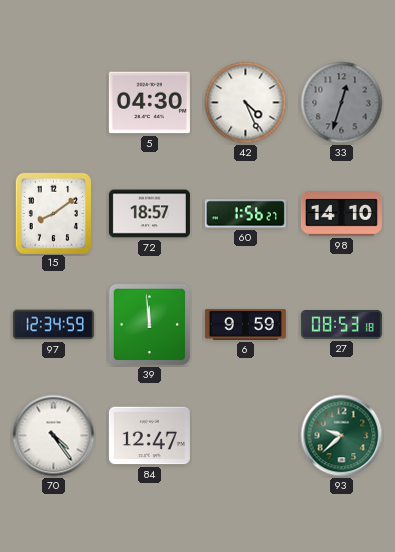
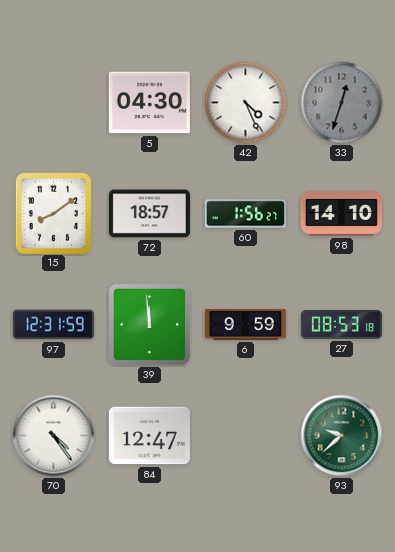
97: 12:34 -> 12:31 (53, 325)
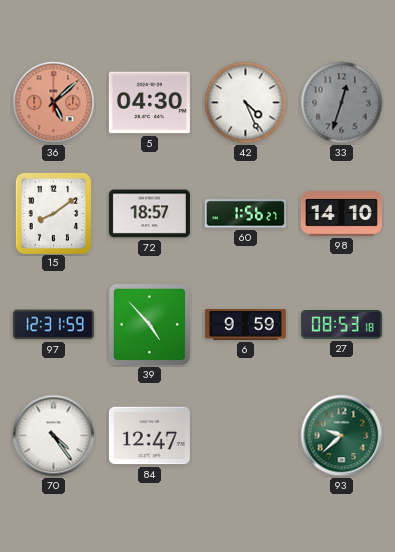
36: none -> 5:08 (54, 103)
39: 11:59 -> 4:53 (150, 325)
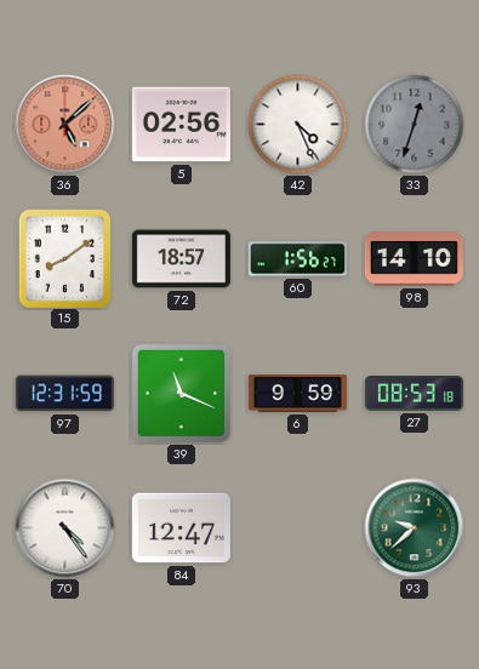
5: 04:30 -> 02:56 (181, 125)
39: 4:53 -> 11:19 (182, 394)
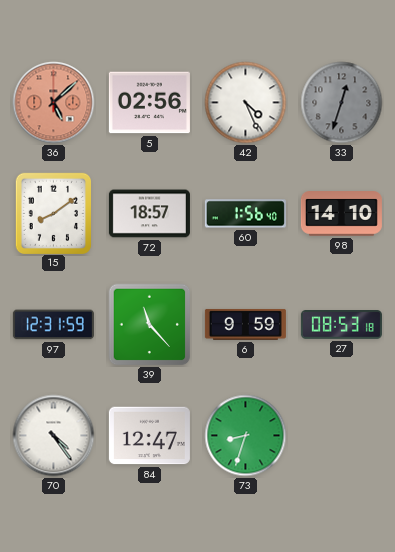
60: 1:56:27 -> 1:56:40 (245, 214)
39: 11:19 -> 11:23 (150, 325)
73: none -> 8:33 (246, 436)
93: 9:38 -> none (415, 528)
